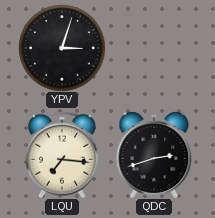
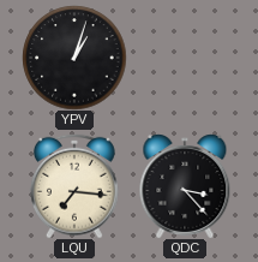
YPV: 3:03 -> 1:03 (74, 58)
QDC: 2:42 -> 3:23 (185, 186)
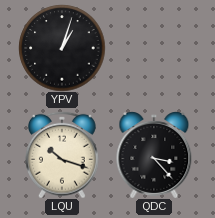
LQU: 7:16 -> 10:18 (62, 155)
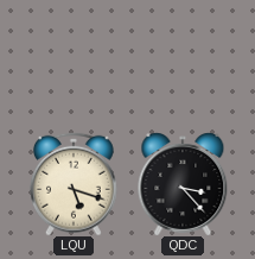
YPV: 1:03 -> none (62, 48)
LQU: 10:18 -> 5:18 (74, 184)
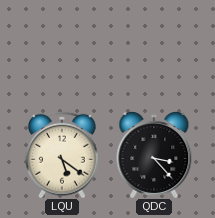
LQU: 5:18 -> 5:21 (62, 155)
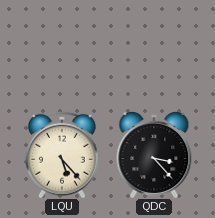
LQU: 5:21 -> 5:23 (62, 155)
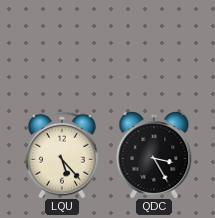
QDC: 3:23 -> 3:25 (154, 155)
